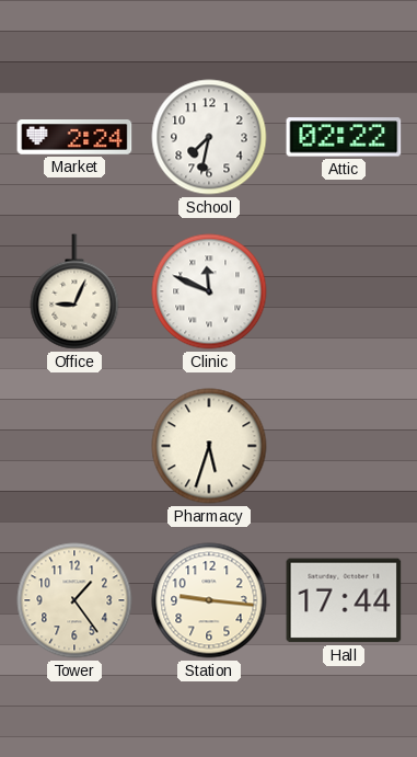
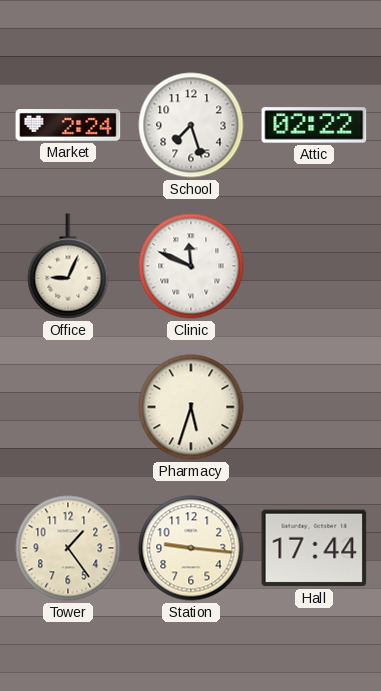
School: 7:32 -> 7:27 (191, 125)
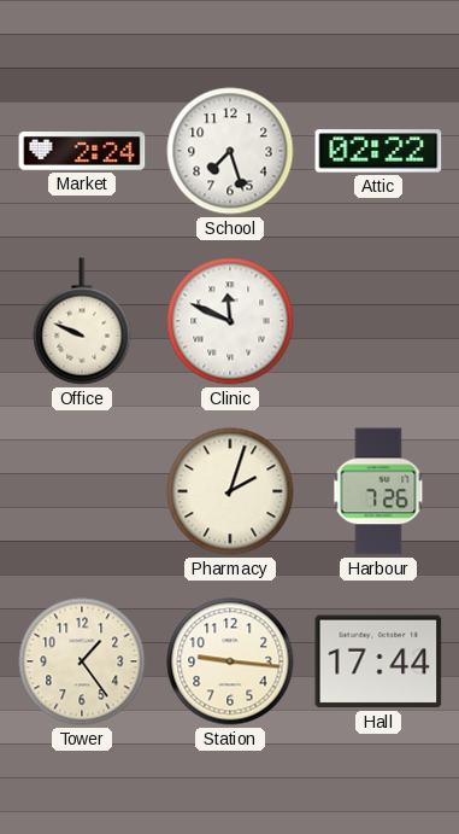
Office: 9:04 -> 9:49 (82, 321)
Pharmacy: 5:33 -> 2:03 (230, 491)
Harbour: none -> 7:26 (378, 491)
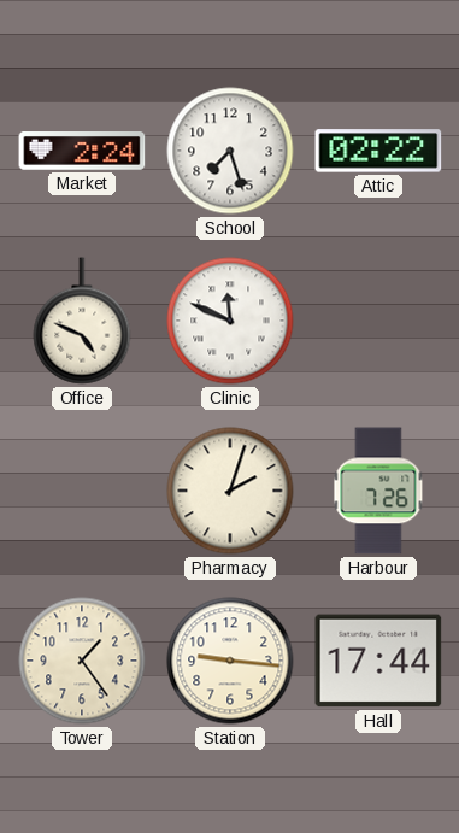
Office: 9:49 -> 4:49 (82, 321)
